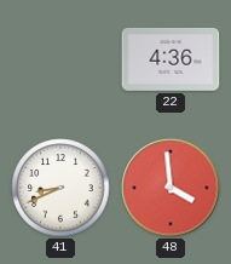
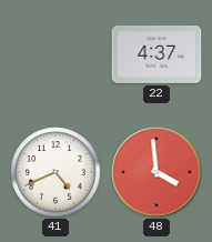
22: 4:36 -> 4:37 (157, 56)
41: 8:41 -> 4:41 (55, 172)
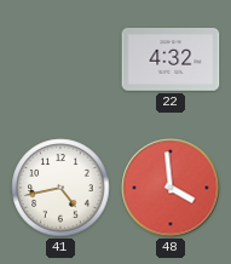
22: 4:37 -> 4:32 (171, 61)
41: 4:41 -> 4:43 (60, 188)
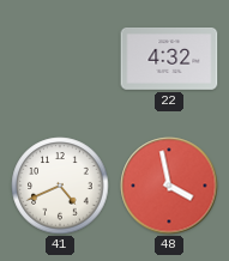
41: 4:43 -> 4:41 (60, 186)
48: 3:59 -> 3:58 (169, 186)
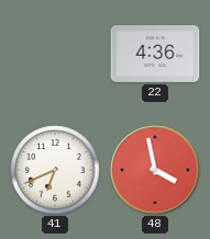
22: 4:32 -> 4:36 (155, 55)
41: 4:41 -> 6:41 (55, 170)
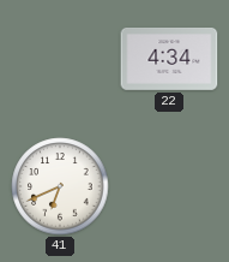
22: 4:36 -> 4:34 (169, 60)
48: 3:58 -> none (155, 170)
